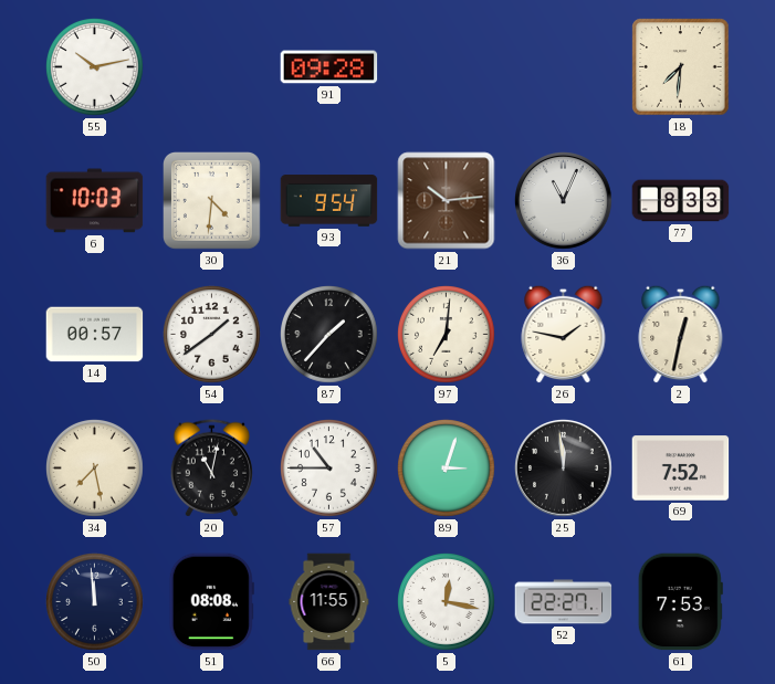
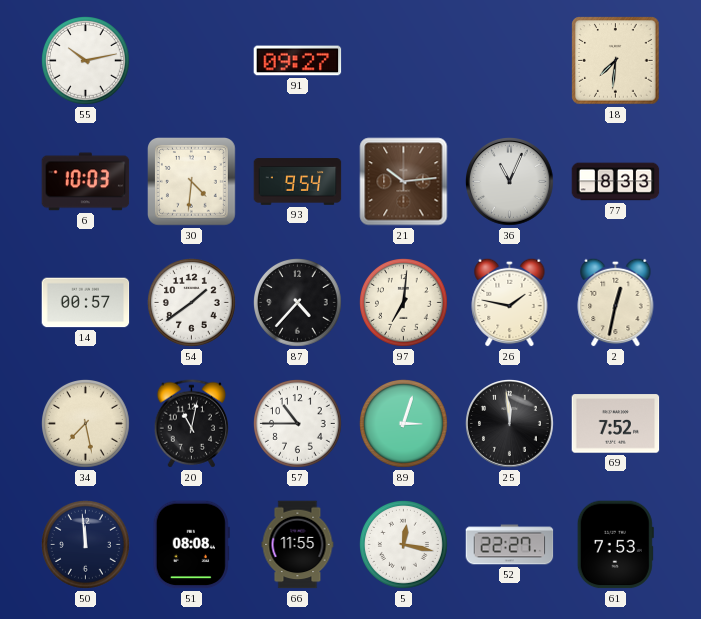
91: 09:28 -> 09:27 (298, 61)
87: 1:37 -> 4:37 (298, 303)
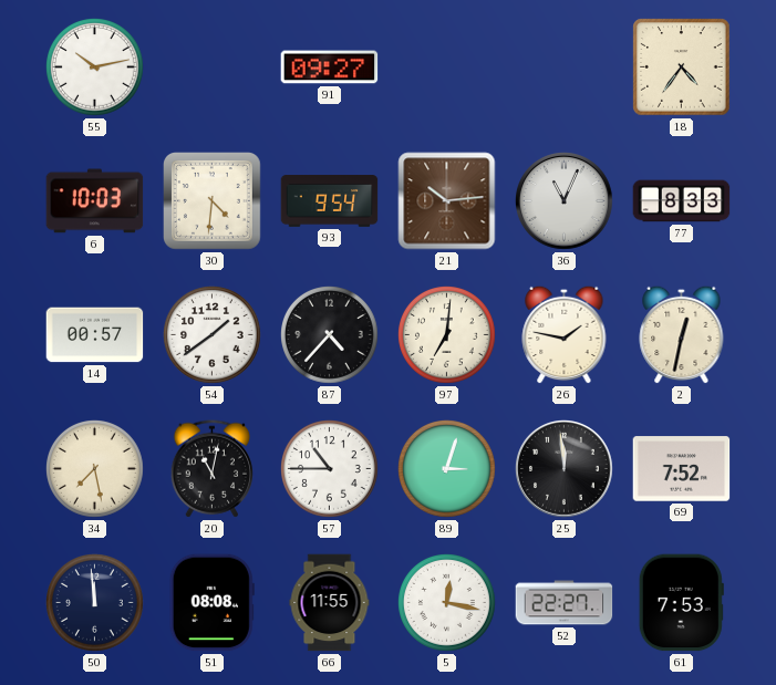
18: 7:31 -> 4:36 (682, 68)
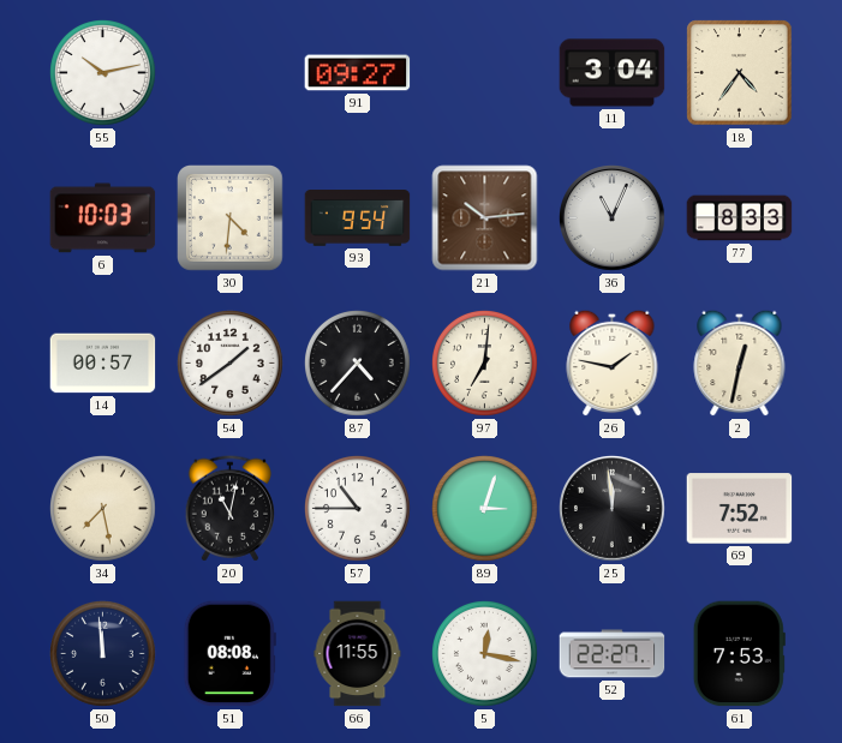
11: none -> 3:04 (613, 73)
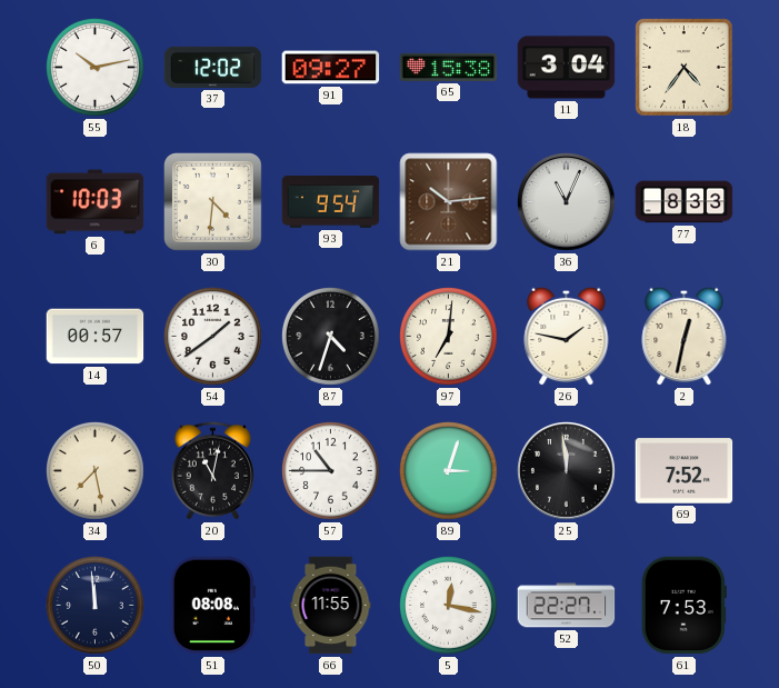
37: none -> 12:02 (213, 67)
65: none -> 15:38 (449, 67)
87: 4:37 -> 4:33 (331, 337)
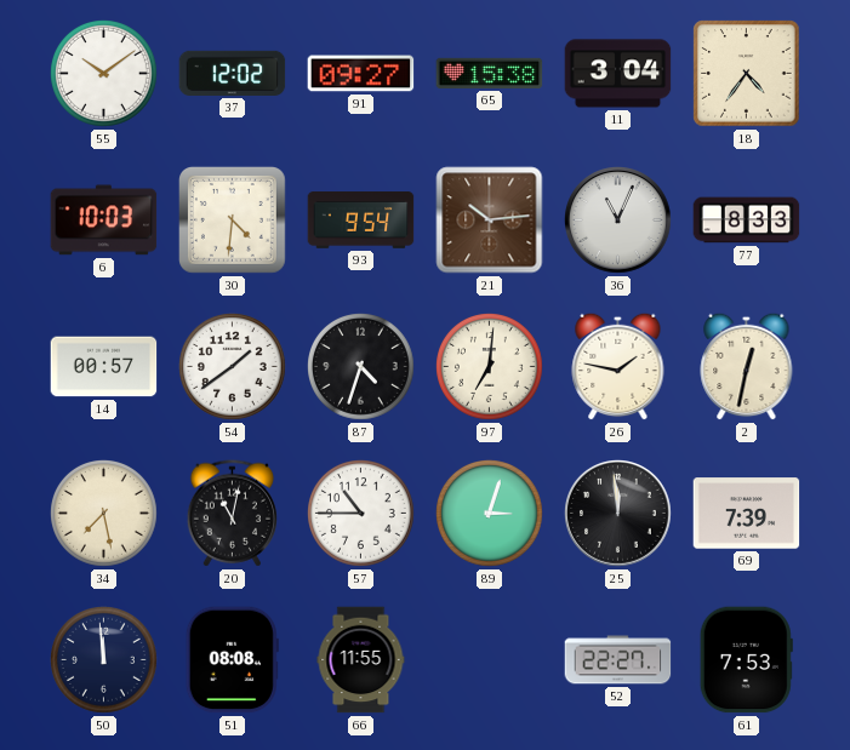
55: 10:13 -> 10:09 (104, 74)
69: 7:52 -> 7:39 (747, 514)
5: 12:17 -> none (449, 606)
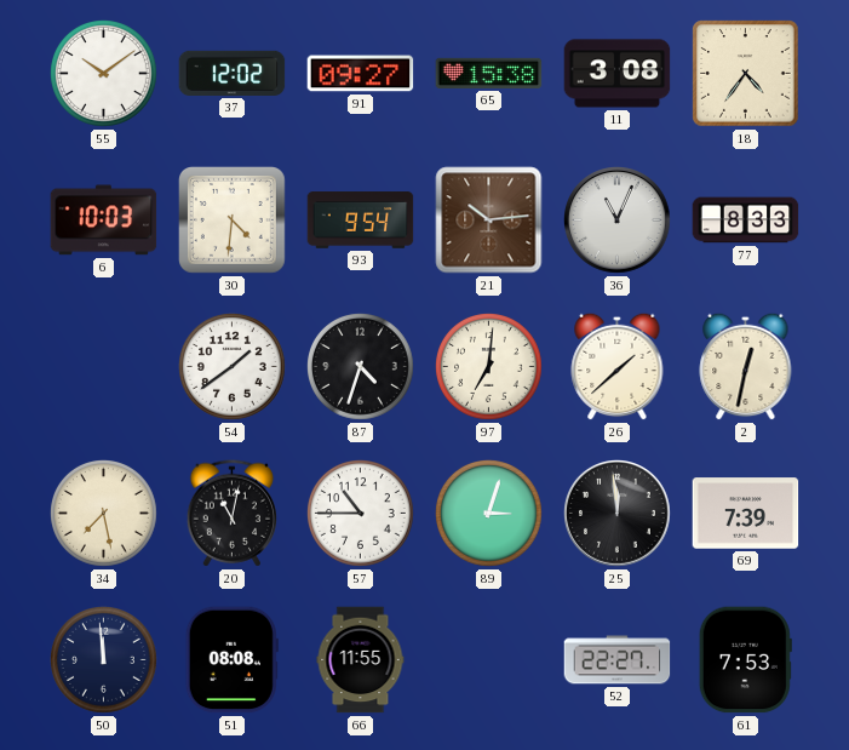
11: 3:04 -> 3:08 (618, 74)
14: 00:57 -> none (104, 367)
26: 1:47 -> 1:38 (618, 366)
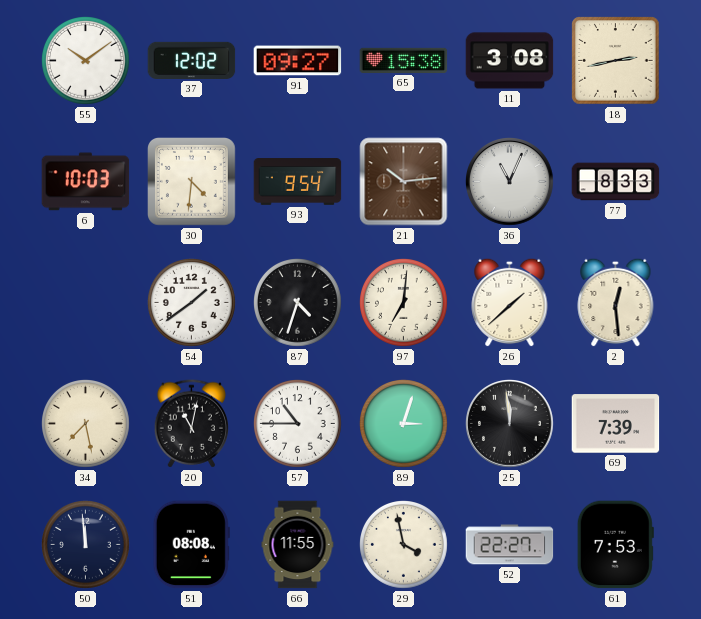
18: 4:36 -> 2:43 (616, 61)
2: 12:32 -> 12:29 (616, 302)
29: none -> 3:58 (404, 545)
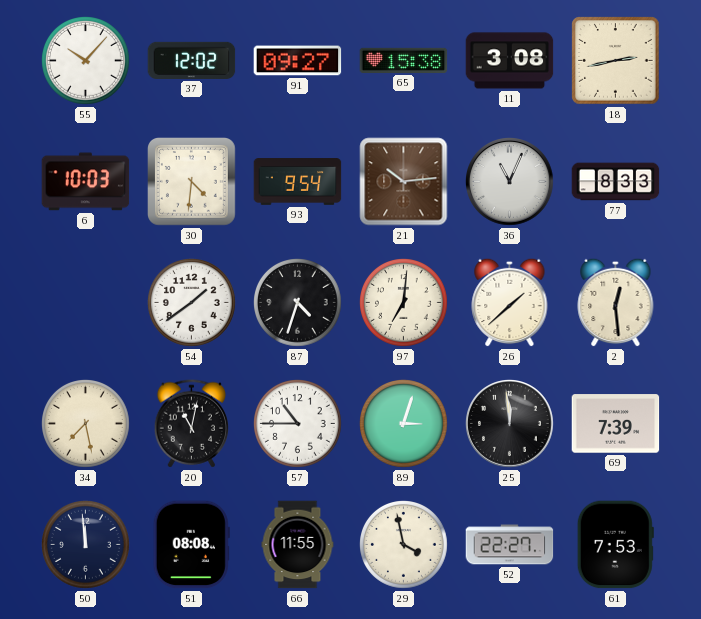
55: 10:09 -> 10:07 (86, 61)
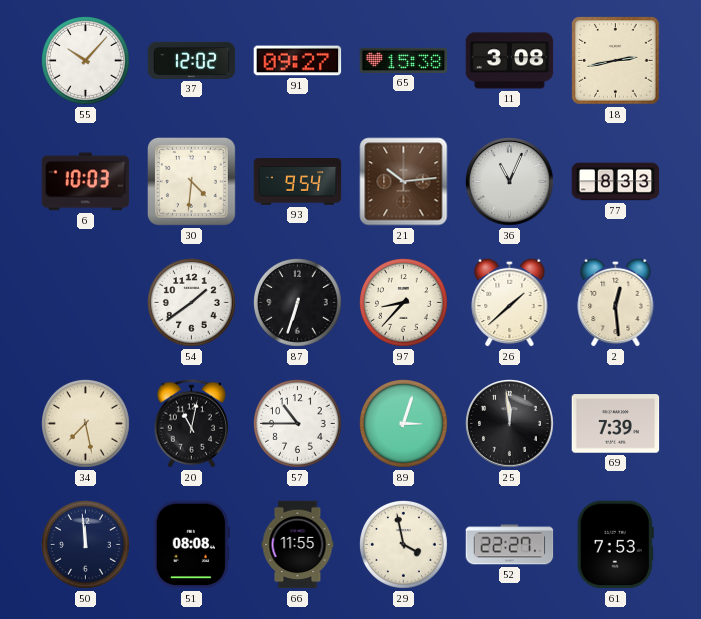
87: 4:33 -> 6:33 (298, 303)
97: 7:01 -> 8:37 (404, 303)
